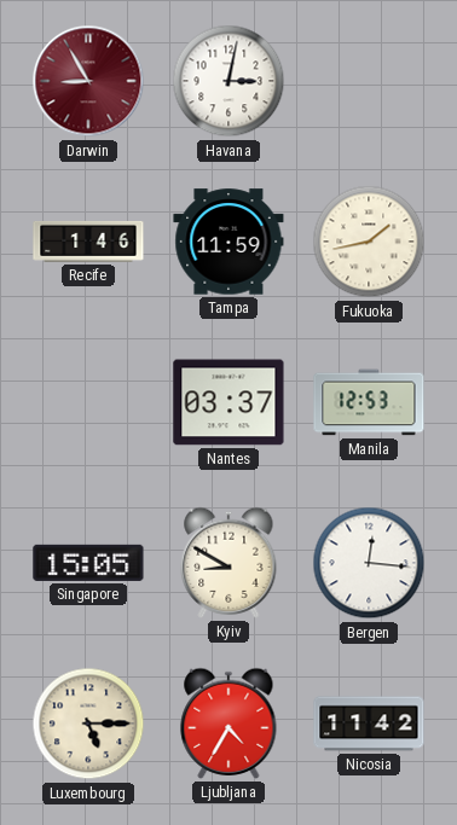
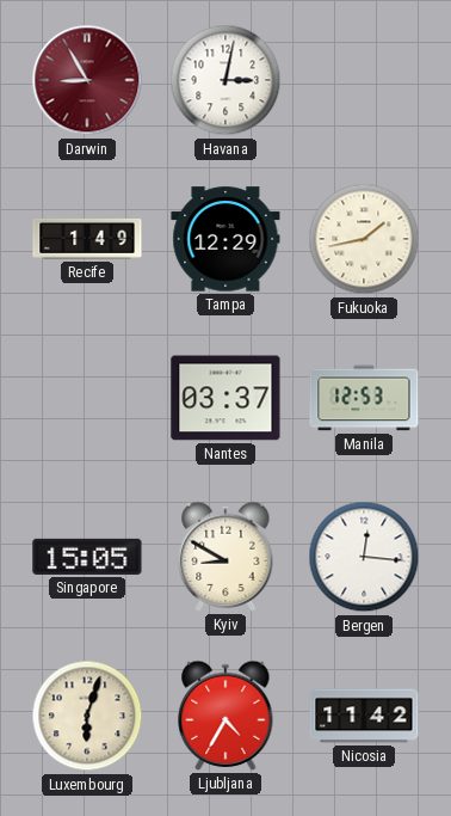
Recife: 1:46 -> 1:49 (87, 239)
Tampa: 11:59 -> 12:29 (225, 239)
Luxembourg: 5:15 -> 6:03 (87, 716)
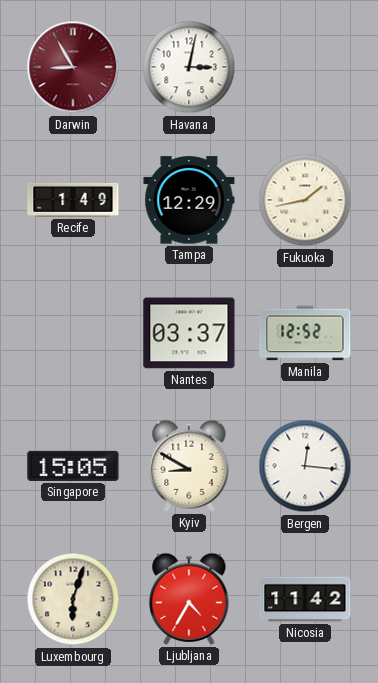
Manila: 12:53 -> 12:52 (305, 333)
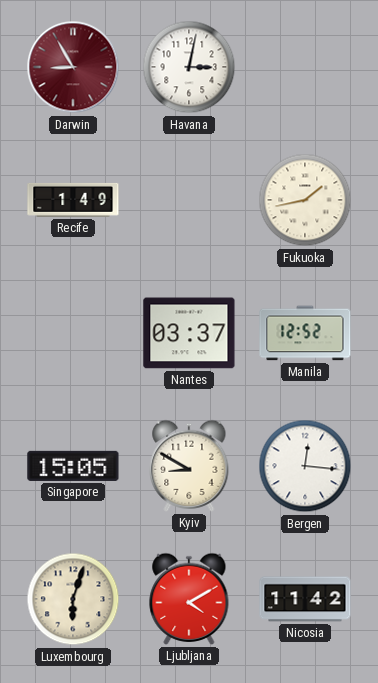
Tampa: 12:29 -> none (189, 200)
Ljubljana: 4:35 -> 4:10 (189, 599)
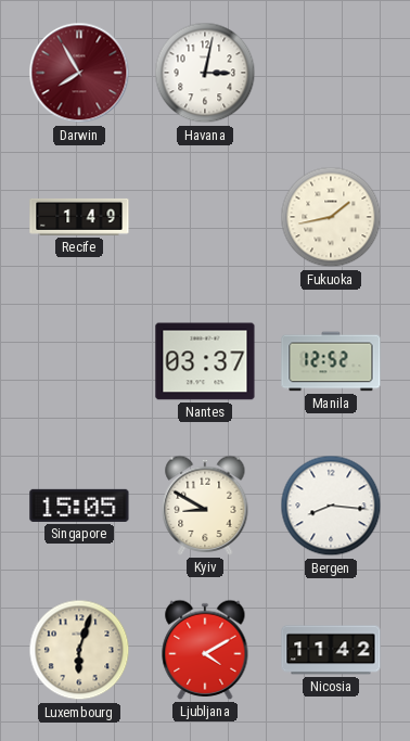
Darwin: 8:55 -> 7:55 (79, 73)
Bergen: 12:16 -> 8:16 (331, 506)
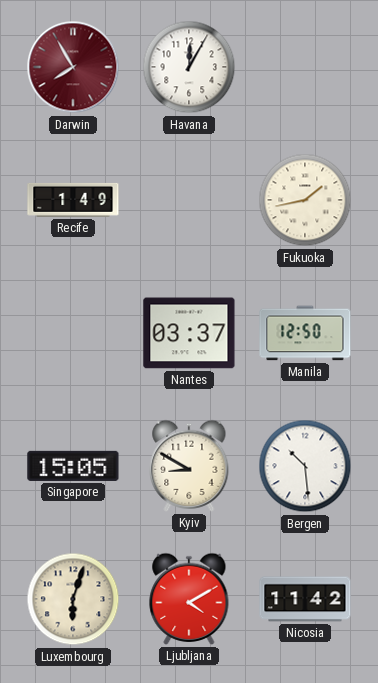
Havana: 3:02 -> 12:05 (189, 67)
Manila: 12:52 -> 12:50 (305, 333)
Bergen: 8:16 -> 10:29 (305, 466)
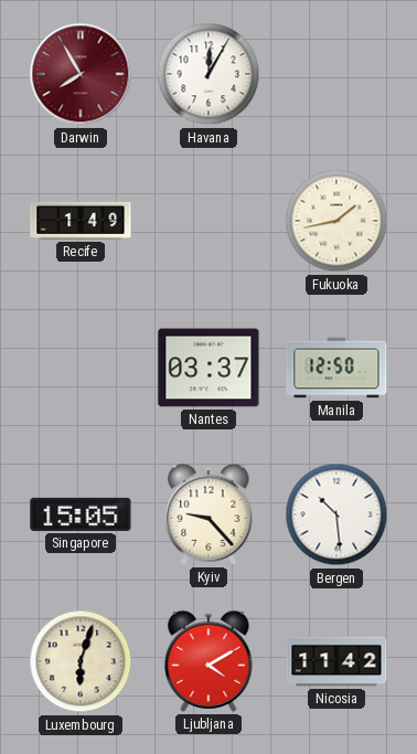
Kyiv: 8:50 -> 9:23 (209, 514)
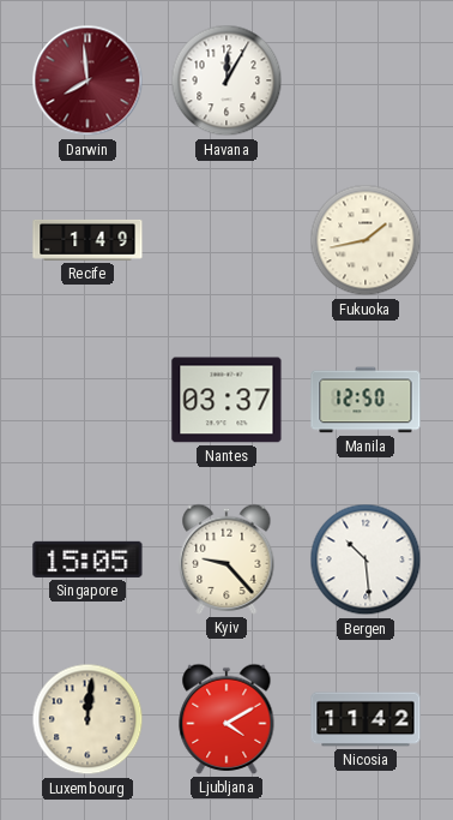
Darwin: 7:55 -> 7:59 (87, 80)
Luxembourg: 6:03 -> 12:01 (87, 719)
